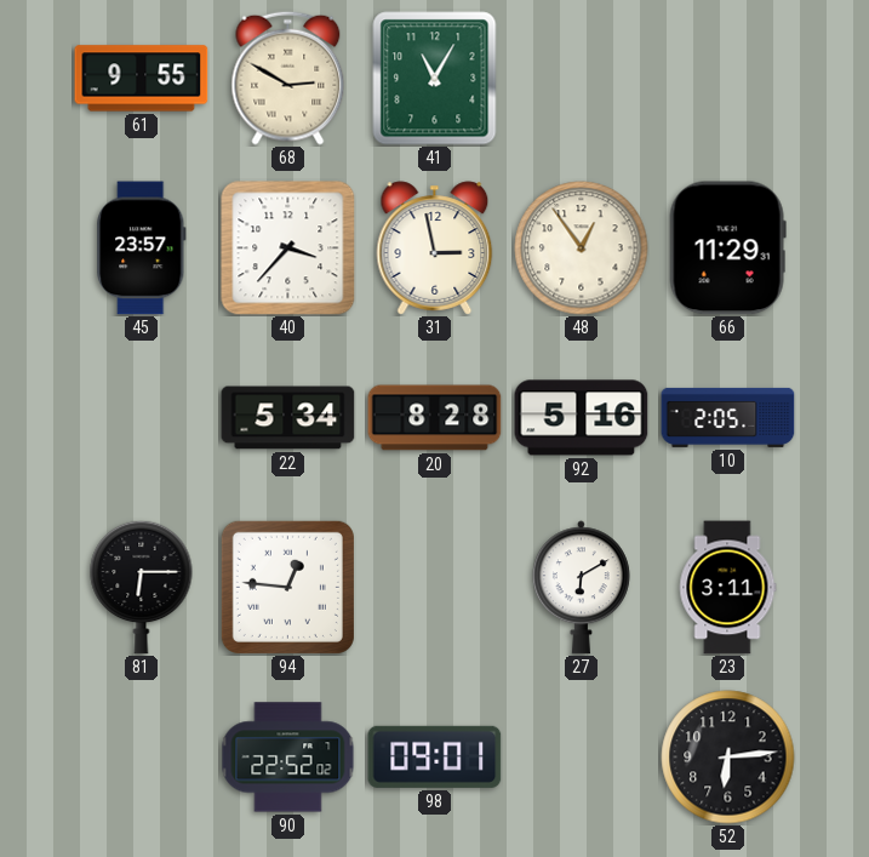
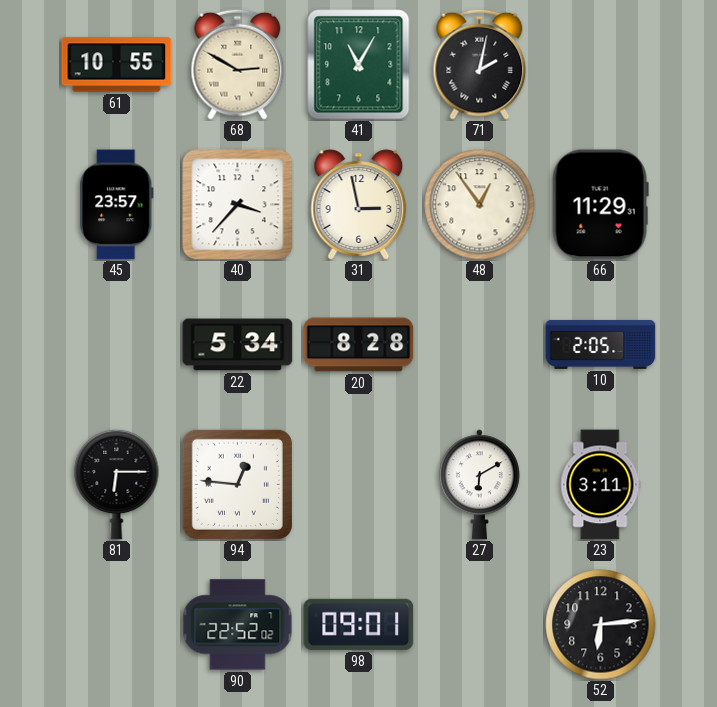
61: 9:55 -> 10:55 (117, 65)
71: none -> 2:02 (480, 64)
92: 5:16 -> none (582, 418)
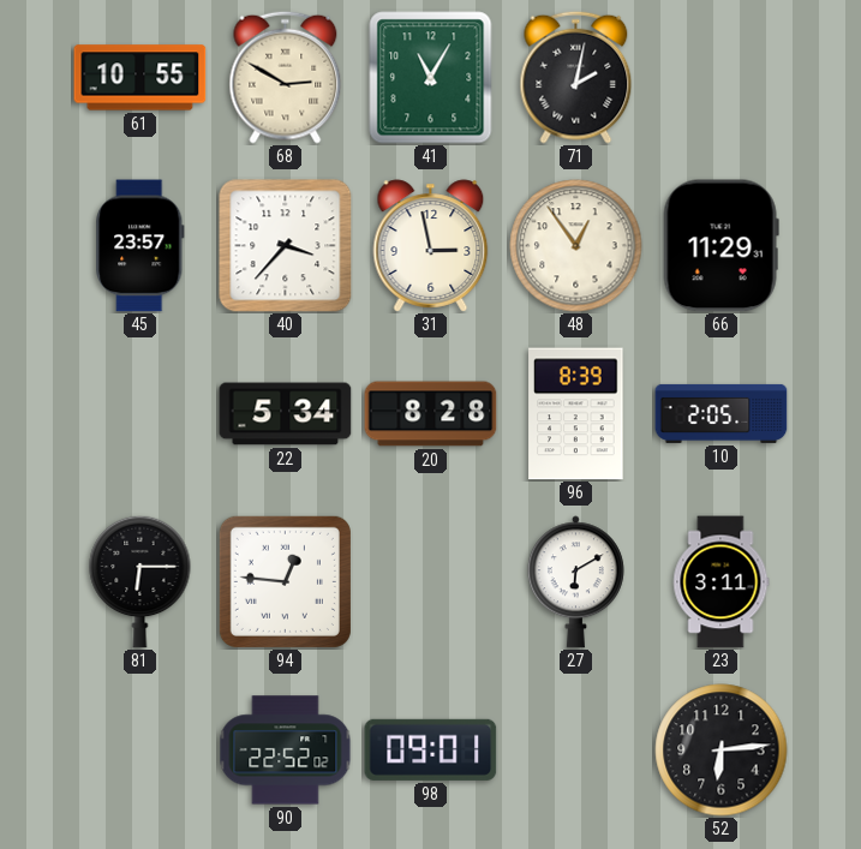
96: none -> 8:39 (576, 414)
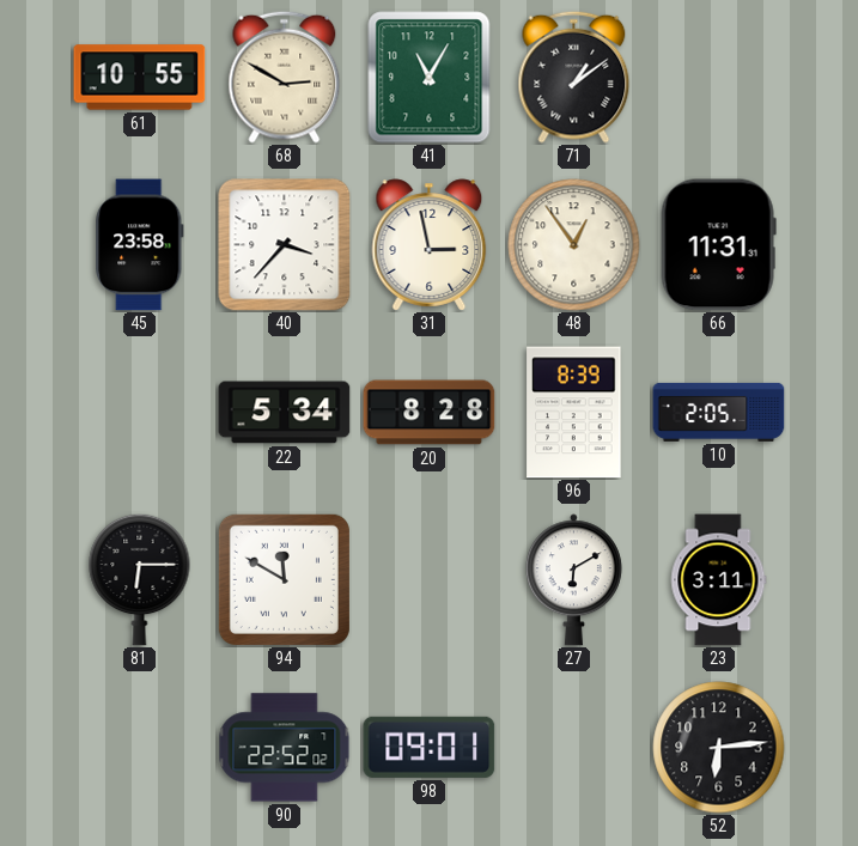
71: 2:02 -> 1:09 (574, 77)
45: 23:57 -> 23:58 (140, 245)
66: 11:29 -> 11:31 (718, 245)
94: 12:46 -> 11:50 (284, 579)
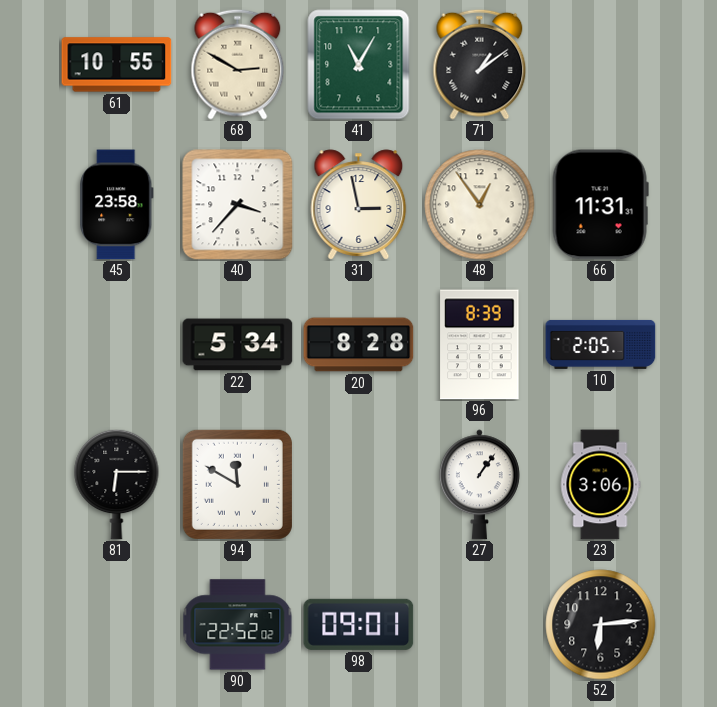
27: 6:10 -> 1:06 (479, 485)
23: 3:11 -> 3:06 (601, 485)
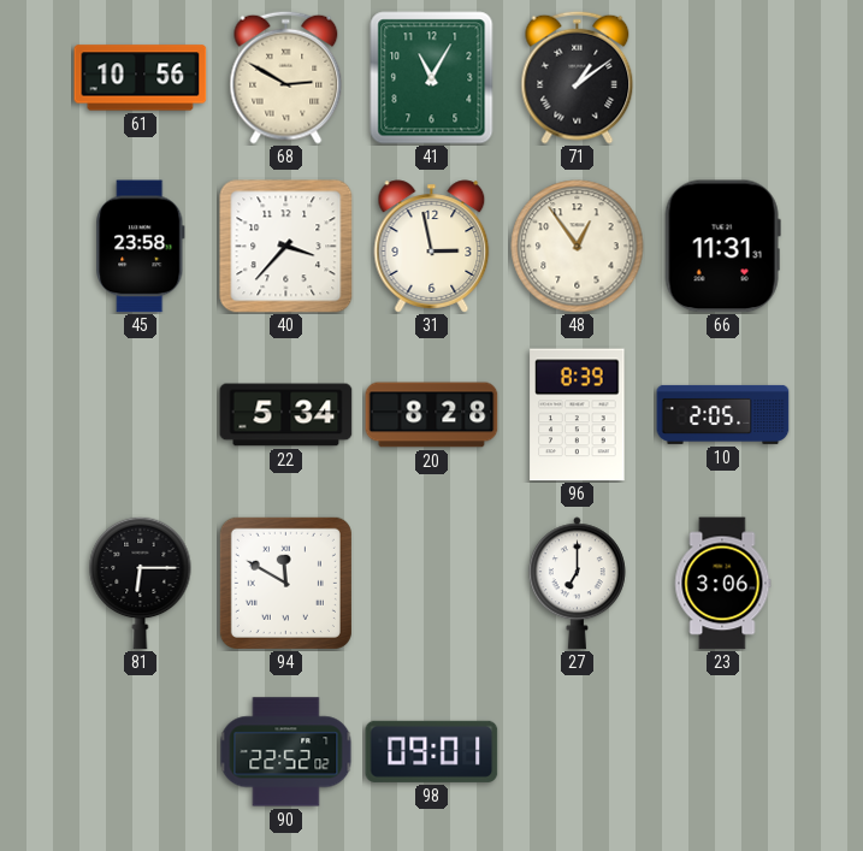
61: 10:55 -> 10:56 (141, 78)
27: 1:06 -> 7:00 (577, 584)
52: 6:14 -> none (601, 625)
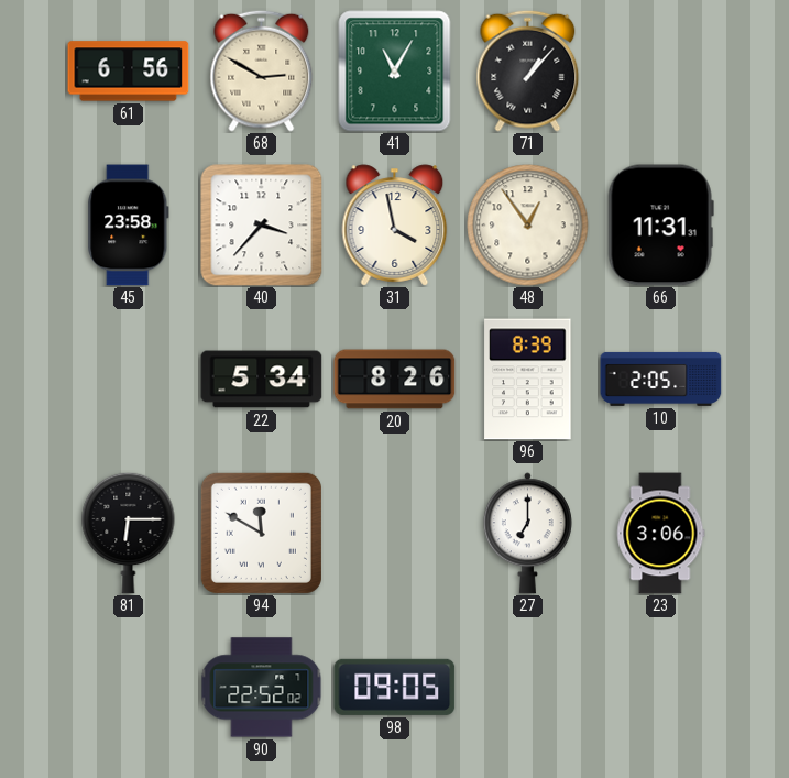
61: 10:56 -> 6:56 (129, 72)
71: 1:09 -> 1:07 (528, 70)
31: 2:58 -> 3:58 (395, 226)
20: 8:28 -> 8:26 (395, 380)
98: 09:01 -> 09:05 (395, 687)
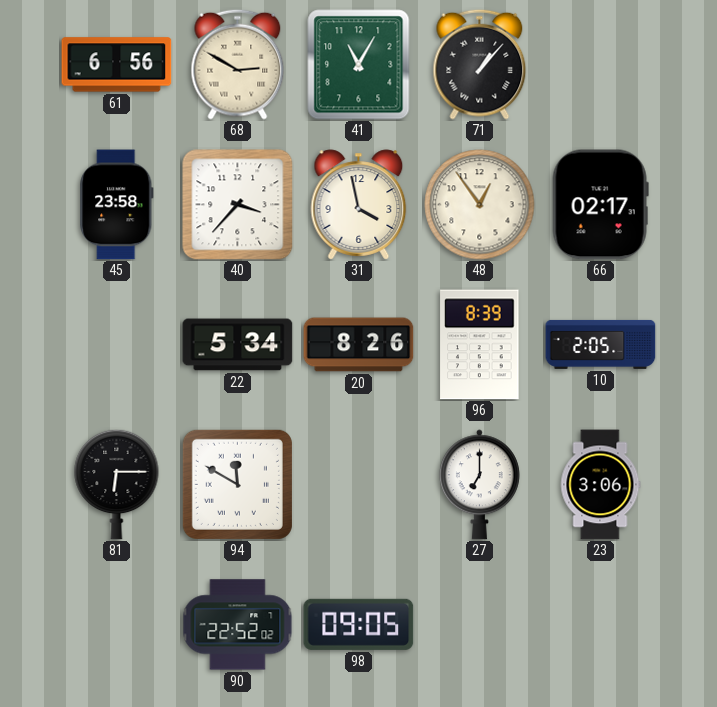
66: 11:31 -> 02:17 (600, 205)
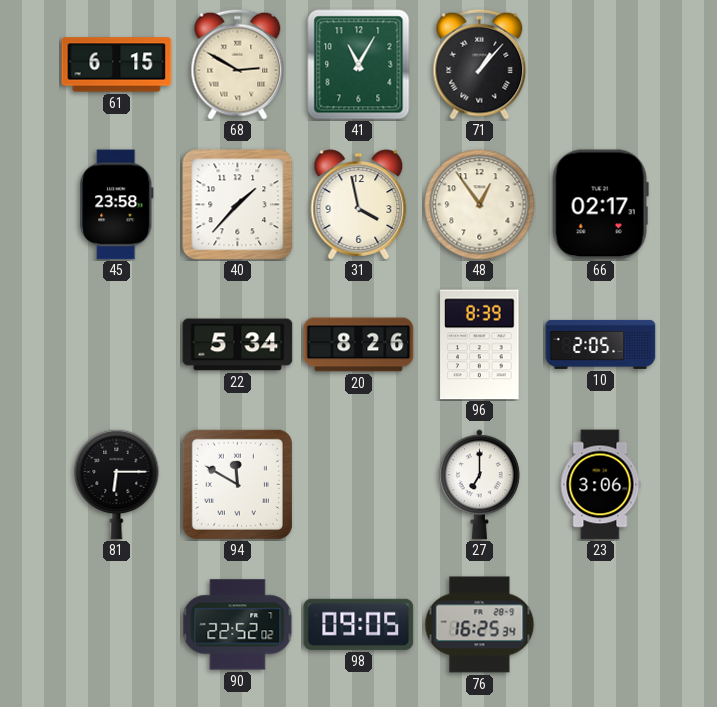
61: 6:56 -> 6:15 (117, 65)
40: 3:37 -> 1:37 (238, 205)
76: none -> 16:25 (480, 625)
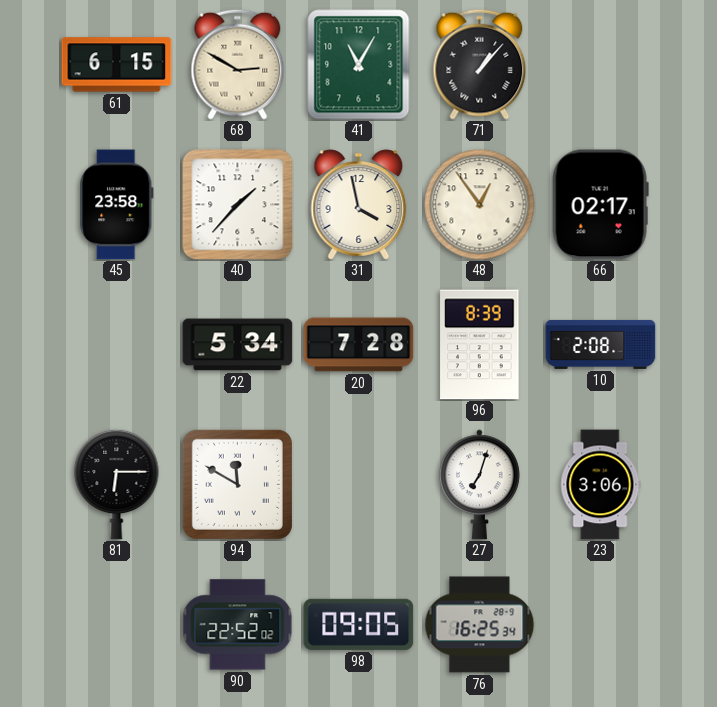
20: 8:26 -> 7:28 (359, 345)
10: 2:05 -> 2:08 (601, 344)
27: 7:00 -> 7:03 (479, 485)
